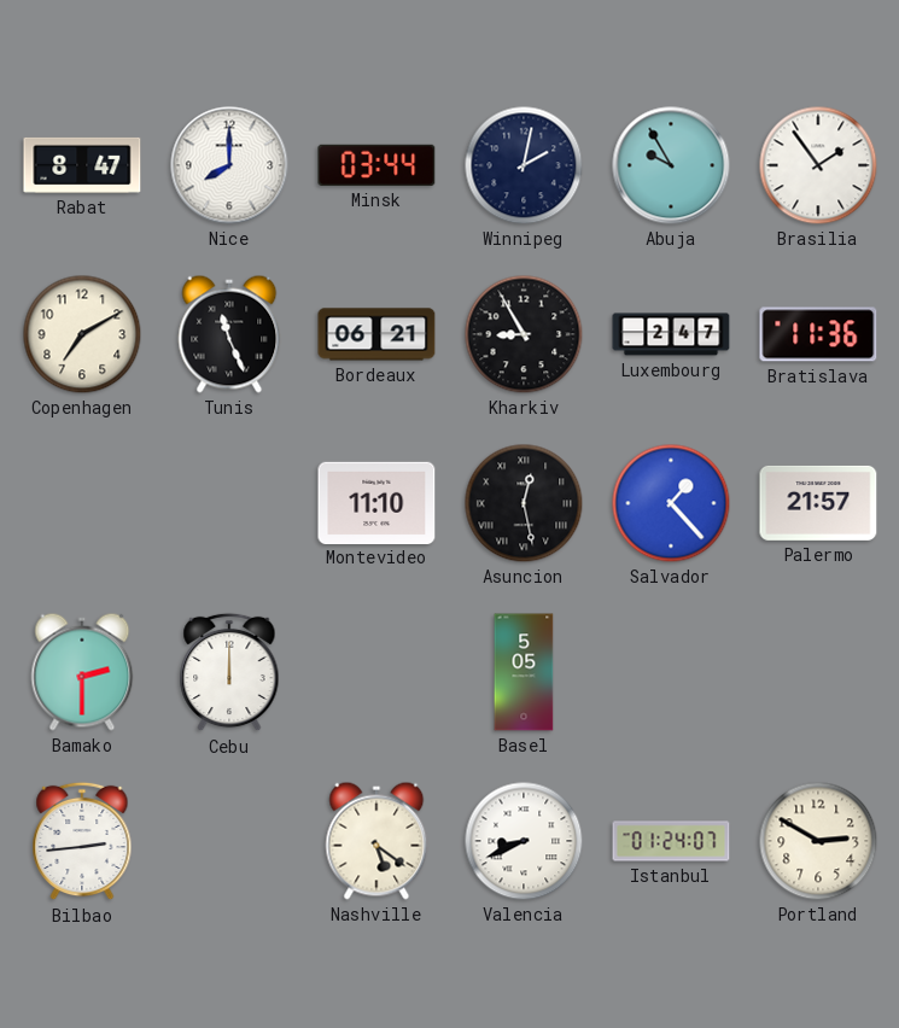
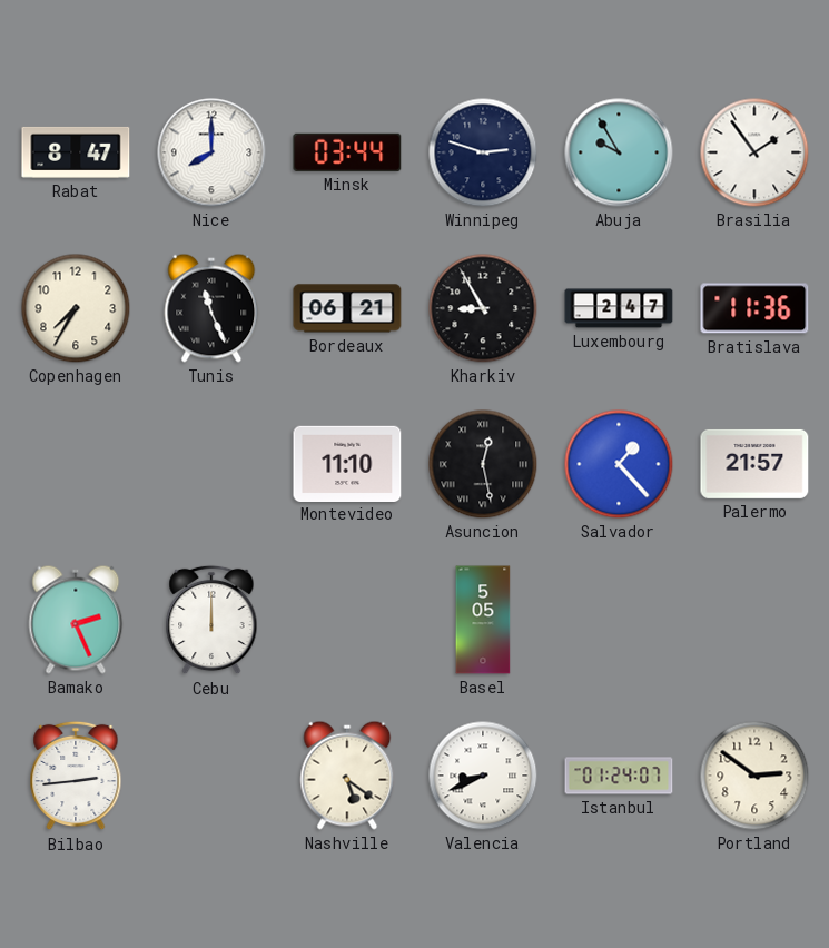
Winnipeg: 2:02 -> 2:48 (483, 152)
Copenhagen: 7:10 -> 7:35 (76, 308)
Bamako: 2:30 -> 2:26 (76, 620)
Portland: 2:50 -> 2:51 (754, 776)
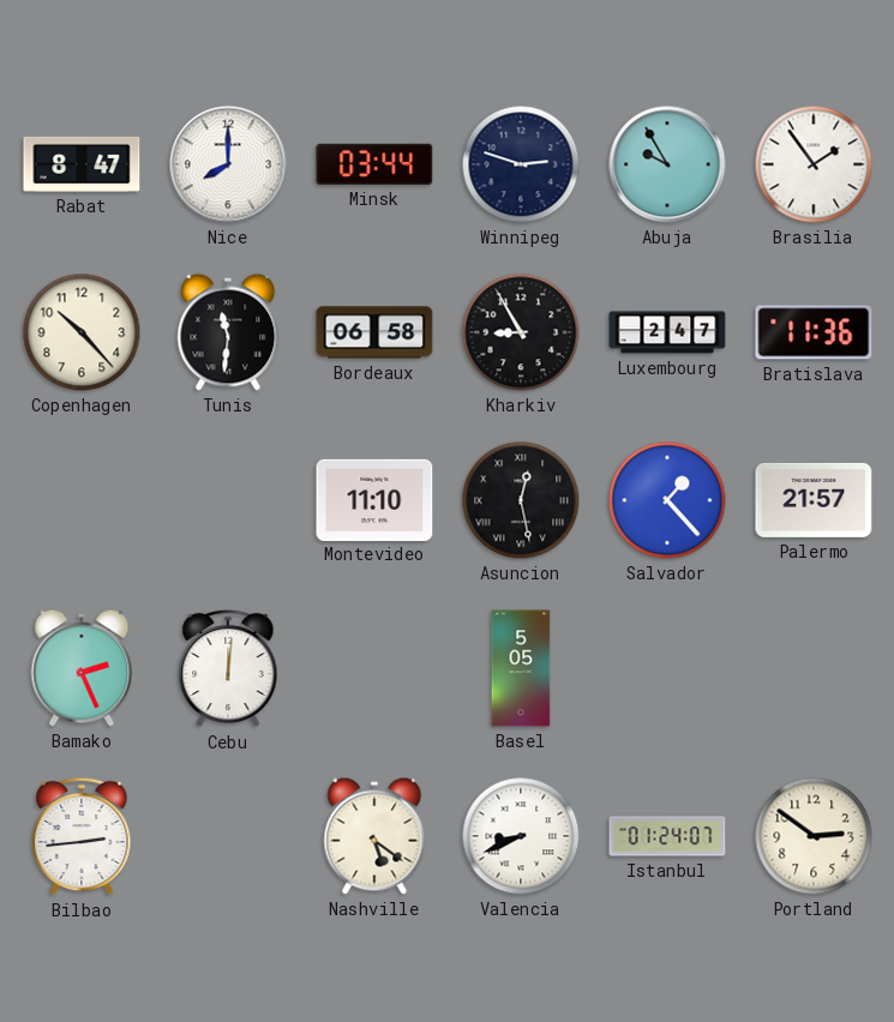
Copenhagen: 7:35 -> 10:23 (82, 332)
Tunis: 11:26 -> 11:31 (228, 332)
Bordeaux: 06:21 -> 06:58 (374, 332)
Cebu: 12:00 -> 12:01 (228, 668)
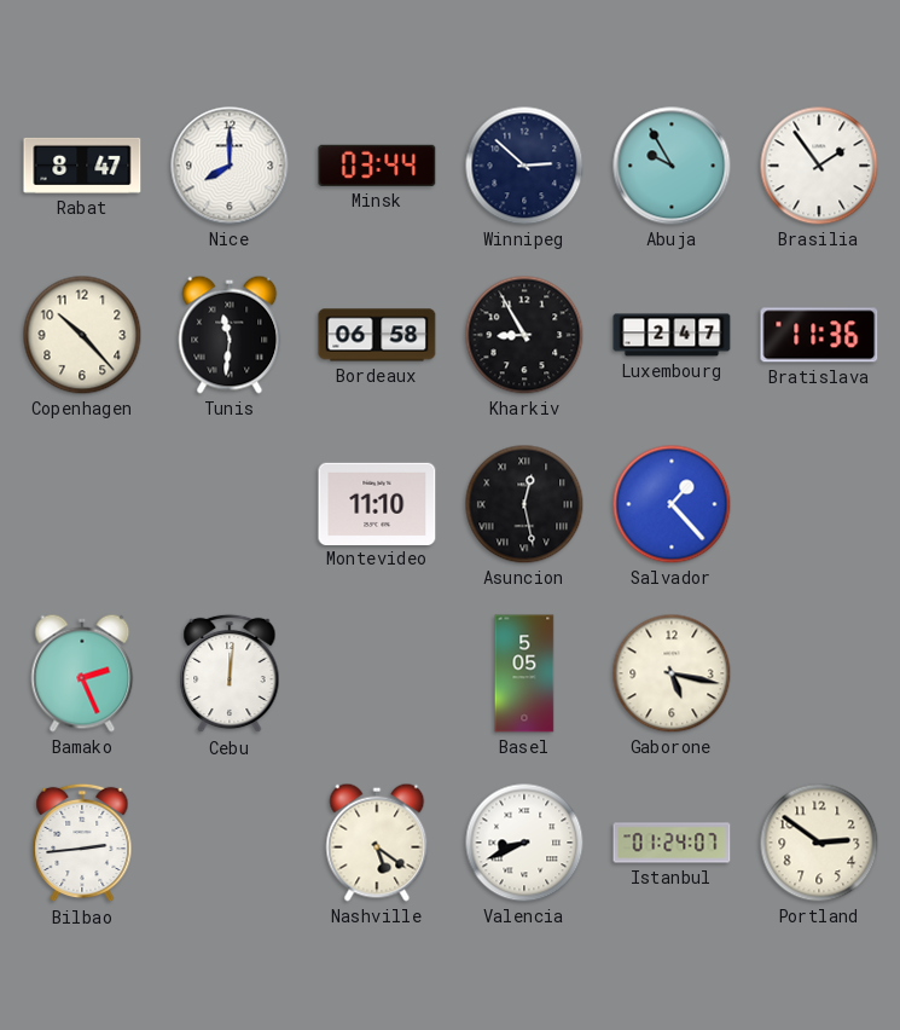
Winnipeg: 2:48 -> 2:52 (524, 166)
Palermo: 21:57 -> none (814, 500)
Gaborone: none -> 5:17 (672, 673)
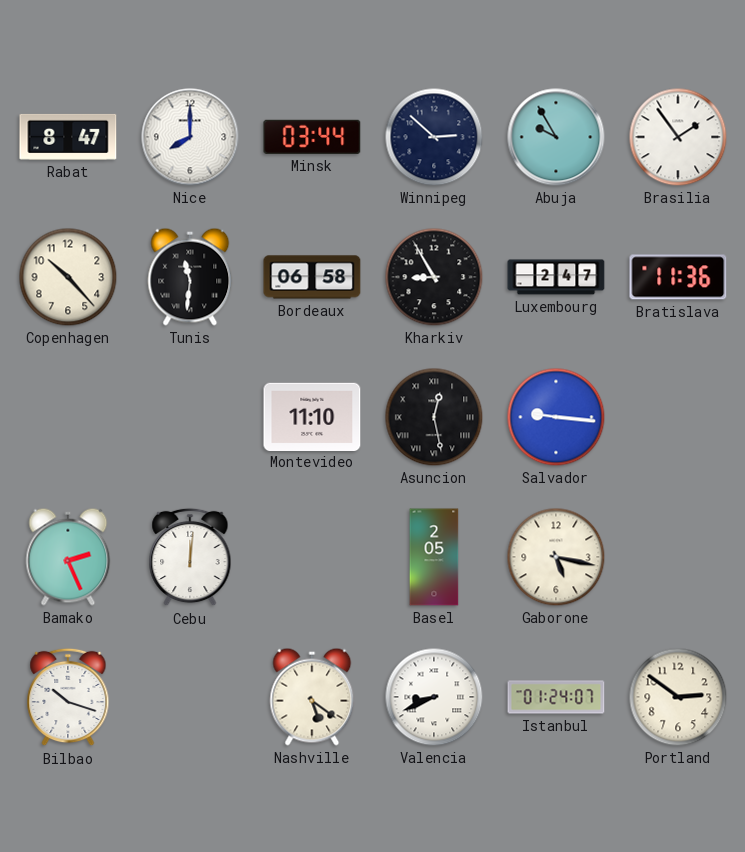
Salvador: 1:23 -> 9:16 (556, 417)
Basel: 5:05 -> 2:05 (434, 557)
Bilbao: 2:44 -> 10:18 (68, 697)
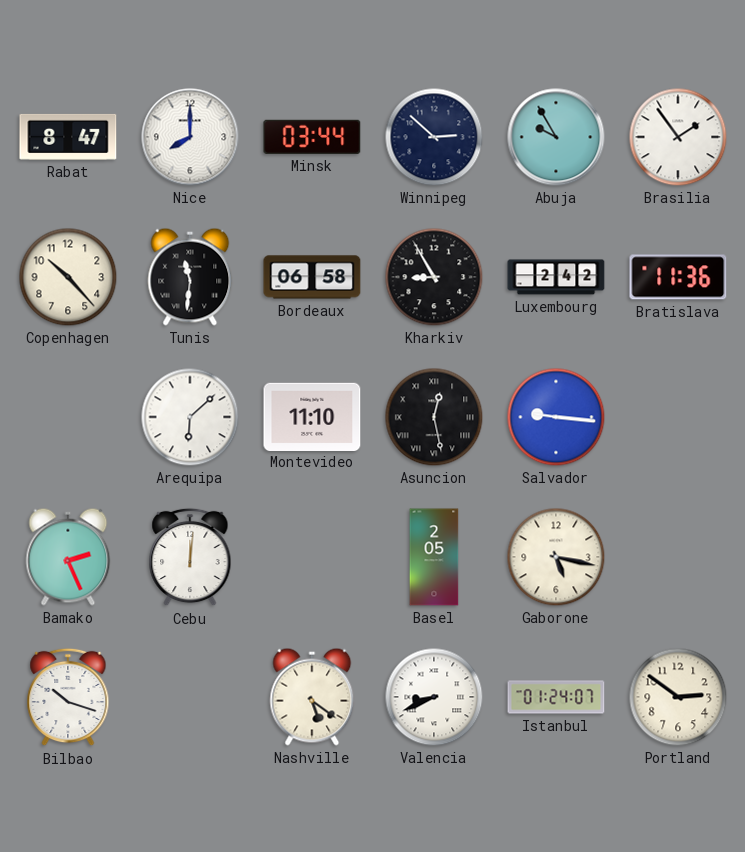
Luxembourg: 2:47 -> 2:42 (556, 277)
Arequipa: none -> 6:08 (190, 417)
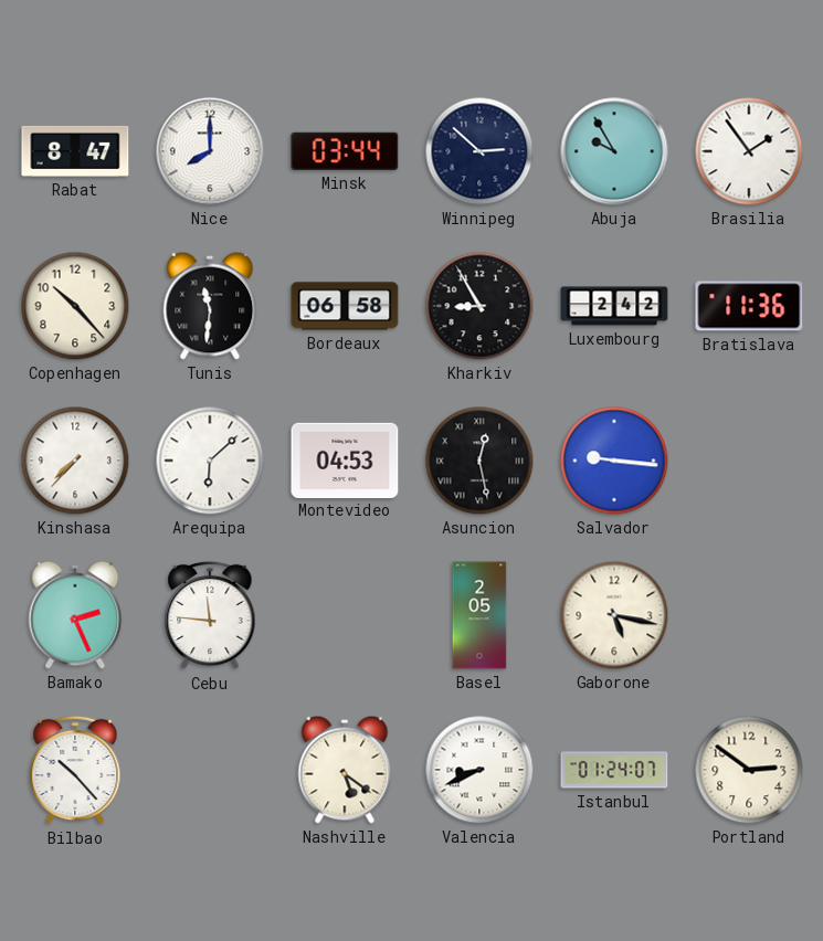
Kinshasa: none -> 7:37 (75, 461)
Montevideo: 11:10 -> 04:53 (345, 459)
Cebu: 12:01 -> 11:46 (210, 615)
Bilbao: 10:18 -> 10:23 (75, 770)
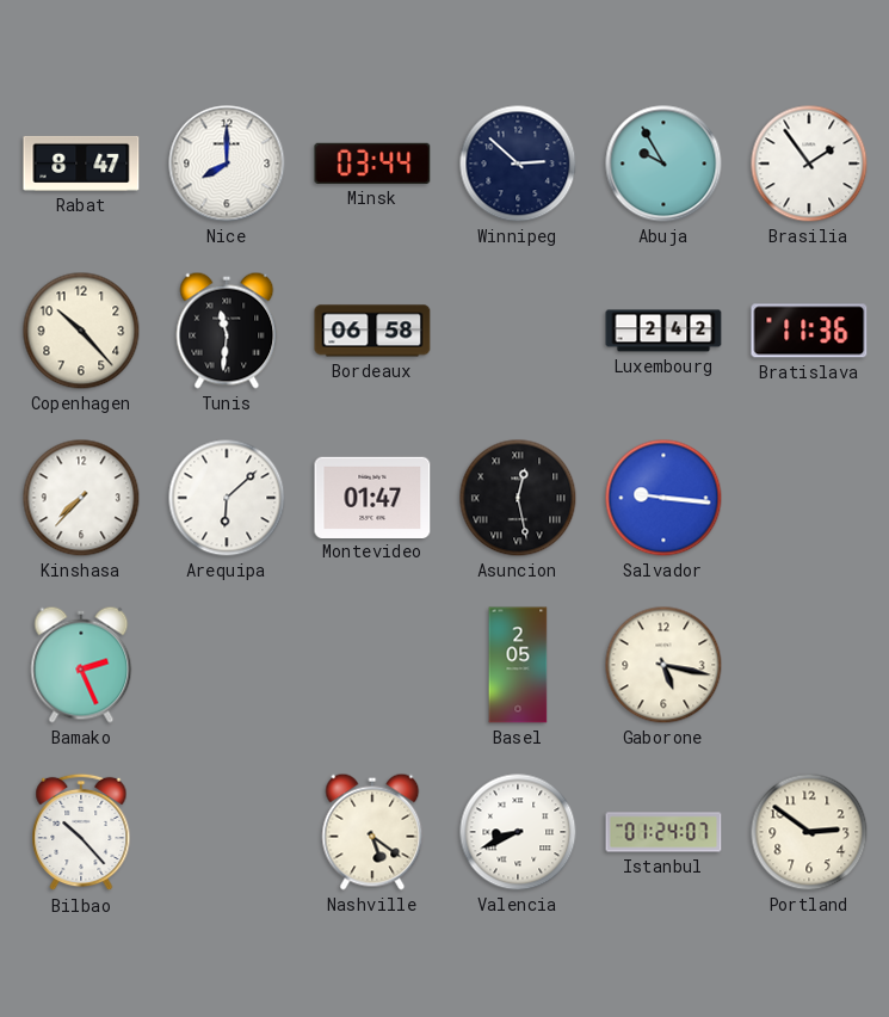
Kharkiv: 8:55 -> none (479, 306)
Montevideo: 04:53 -> 01:47 (372, 497)
Cebu: 11:46 -> none (210, 615)
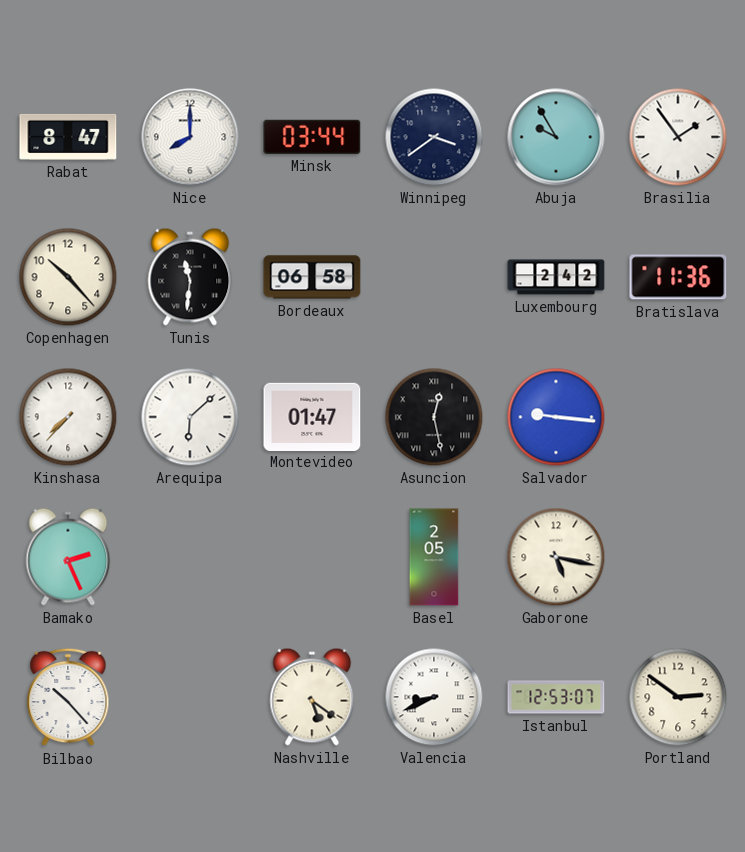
Winnipeg: 2:52 -> 3:39 (434, 137)
Istanbul: 01:24 -> 12:53 (556, 697)
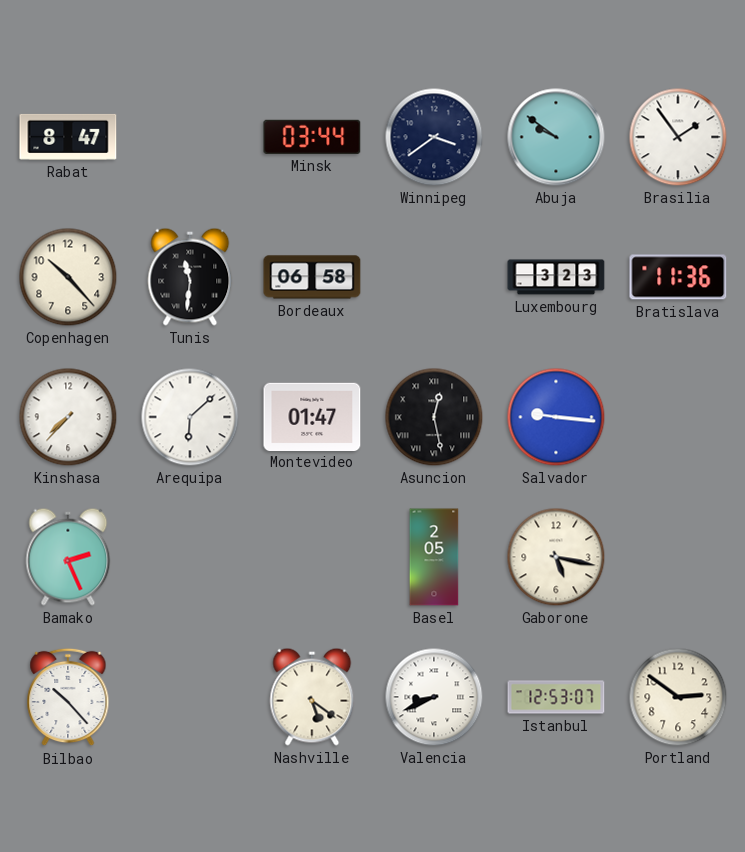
Nice: 8:00 -> none (190, 137)
Abuja: 9:55 -> 9:51 (556, 137)
Luxembourg: 2:42 -> 3:23 (556, 277)
